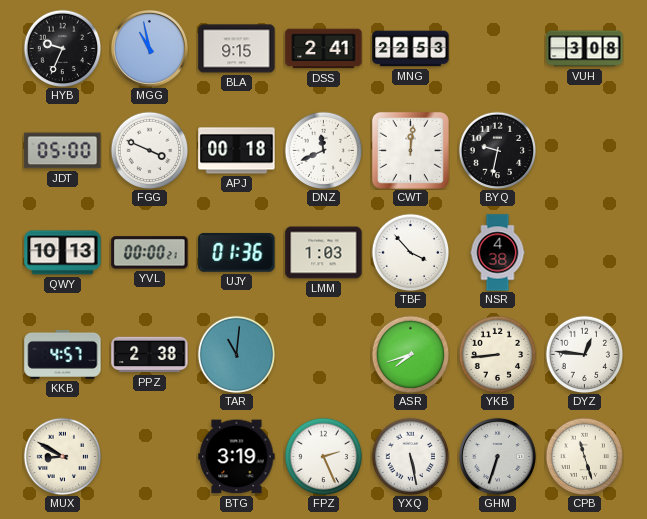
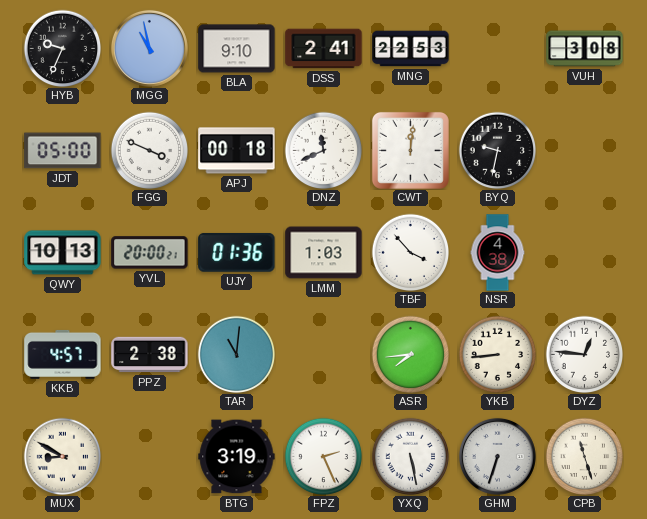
BLA: 9:15 -> 9:10 (237, 49)
YVL: 00:00 -> 20:00 (150, 253)
ASR: 7:42 -> 7:44 (410, 354)
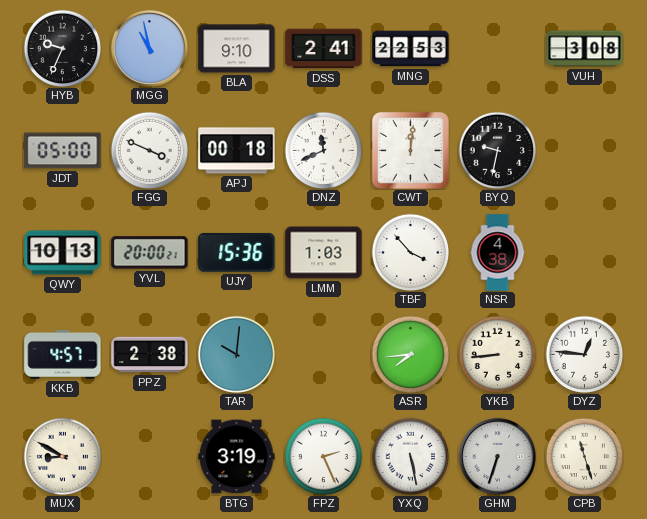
UJY: 01:36 -> 15:36 (237, 252)
TAR: 11:01 -> 10:01 (236, 354)
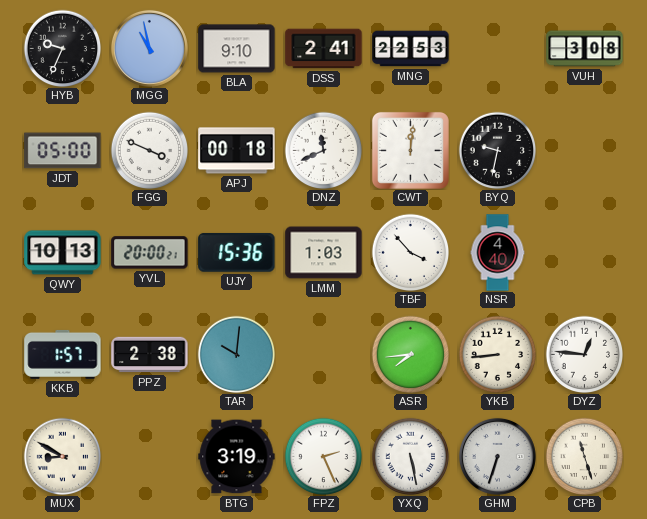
NSR: 4:38 -> 4:40 (498, 253)
KKB: 4:57 -> 1:57 (63, 354)
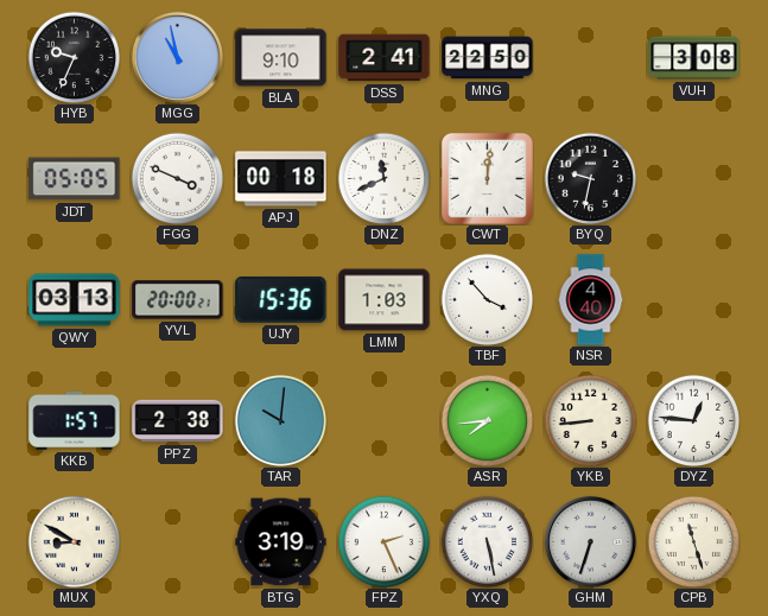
MNG: 22:53 -> 22:50 (488, 58)
JDT: 05:00 -> 05:05 (75, 179)
QWY: 10:13 -> 03:13 (75, 300)
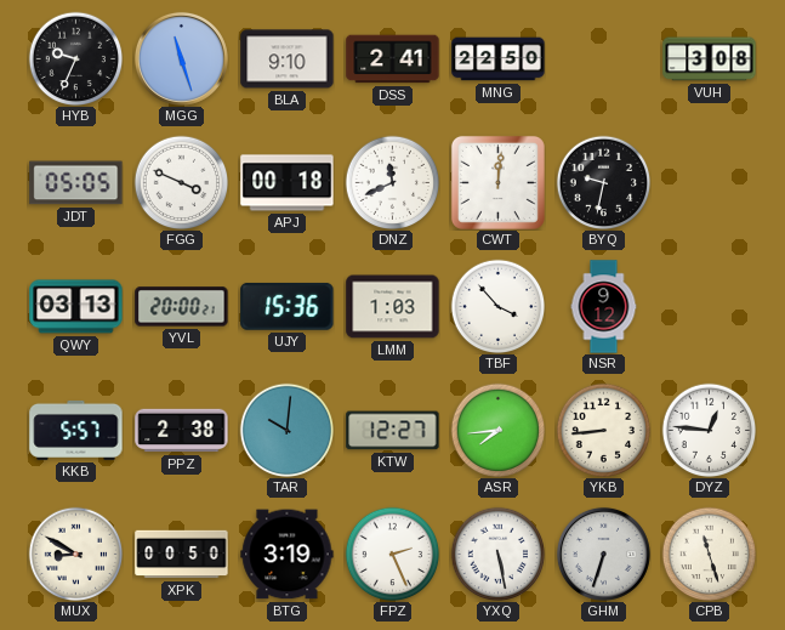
MGG: 10:58 -> 11:27 (181, 58)
NSR: 4:40 -> 9:12 (604, 307)
KKB: 1:57 -> 5:57 (76, 430)
KTW: none -> 12:27 (393, 431)
XPK: none -> 00:50 (182, 555)
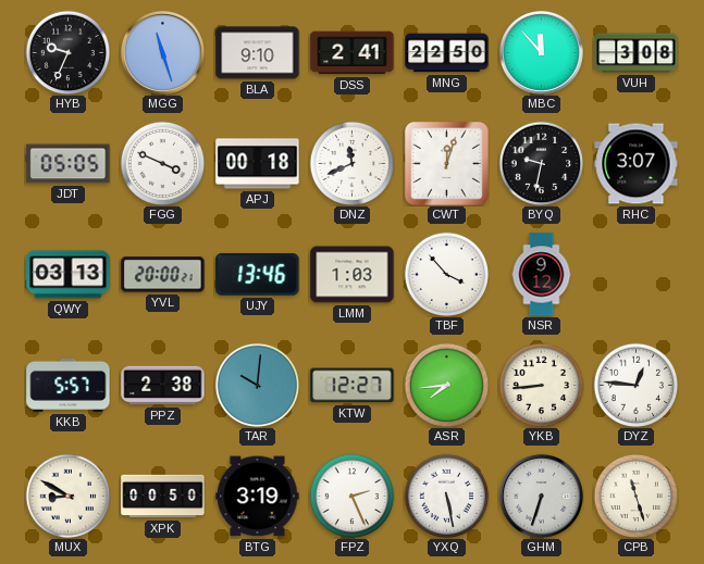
MBC: none -> 11:53 (541, 52)
CWT: 12:01 -> 12:03 (446, 163)
RHC: none -> 3:07 (637, 164)
UJY: 15:36 -> 13:46 (258, 274)
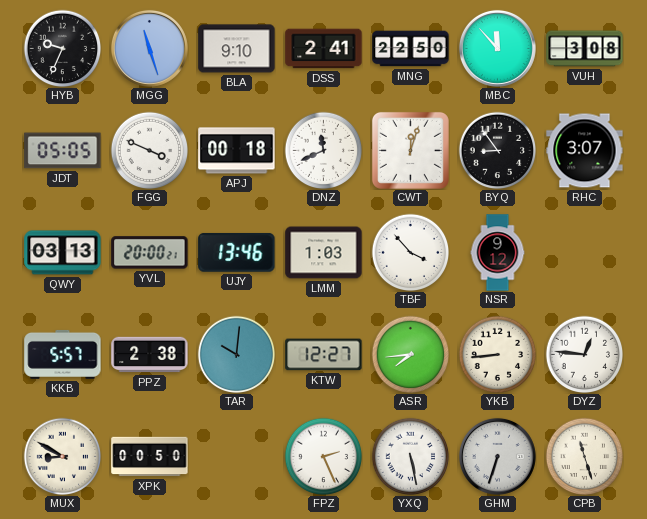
BYQ: 9:32 -> 8:54 (497, 150)
BTG: 3:19 -> none (258, 497)
